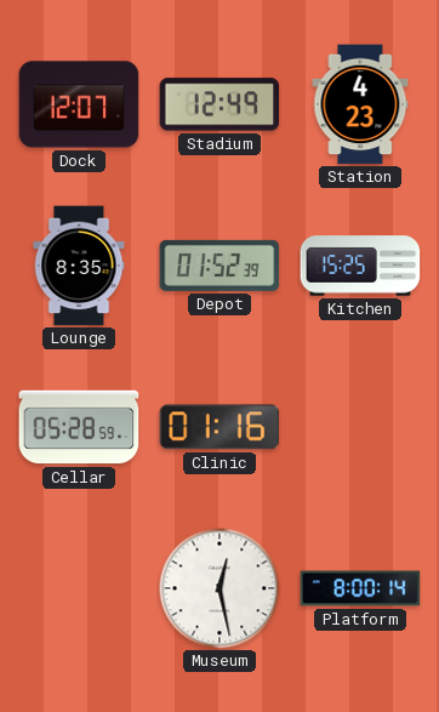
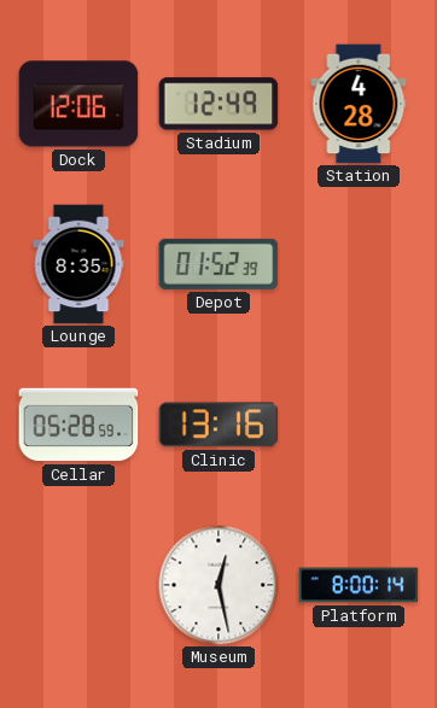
Dock: 12:07 -> 12:06 (78, 104)
Station: 4:23 -> 4:28 (359, 104)
Kitchen: 15:25 -> none (360, 266)
Clinic: 01:16 -> 13:16 (218, 425)
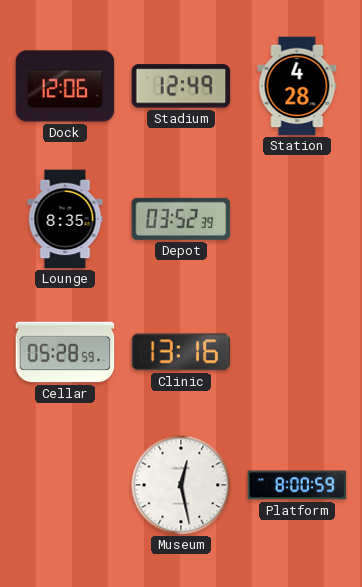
Depot: 01:52 -> 03:52 (181, 219)
Platform: 8:00:14 -> 8:00:59 (297, 485)
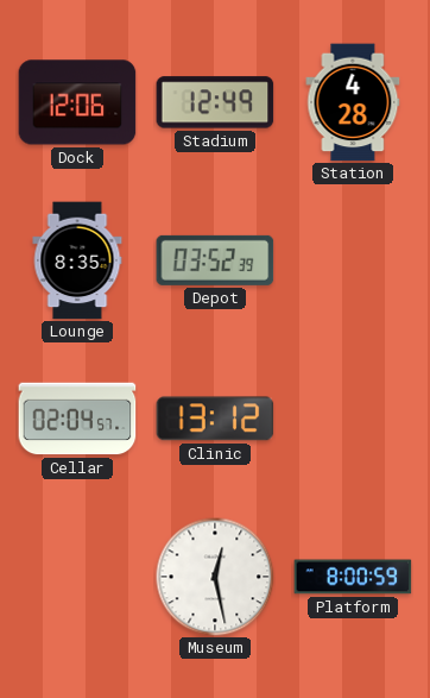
Cellar: 05:28 -> 02:04 (77, 419)
Clinic: 13:16 -> 13:12 (215, 419)
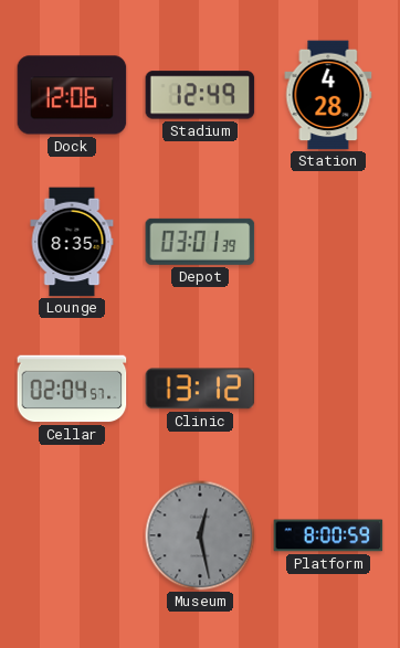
Depot: 03:52 -> 03:01 (200, 242)
Museum dial: white -> grey (200, 535)
